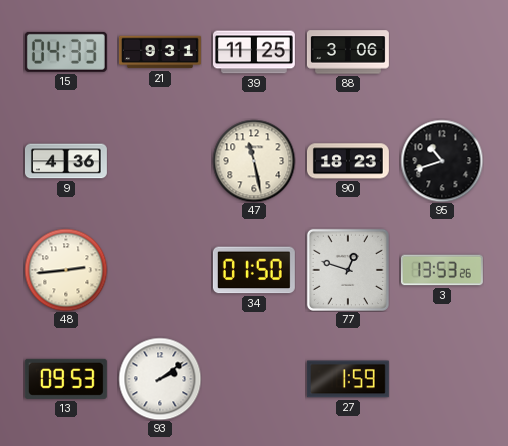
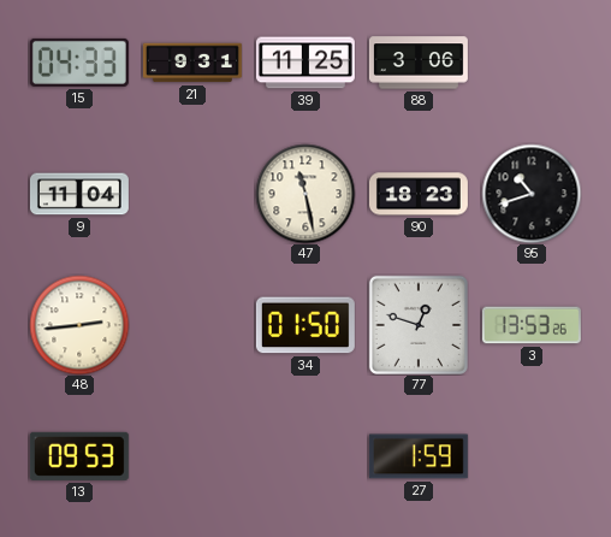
9: 4:36 -> 11:04 (79, 194)
93: 2:09 -> none (160, 379)
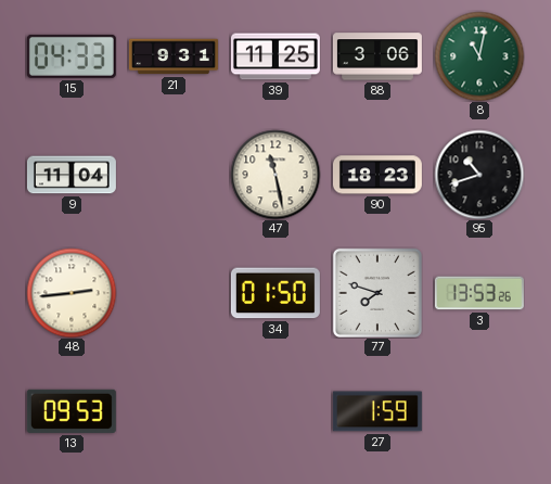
8: none -> 11:02 (479, 56)
77: 12:48 -> 7:48 (377, 293)
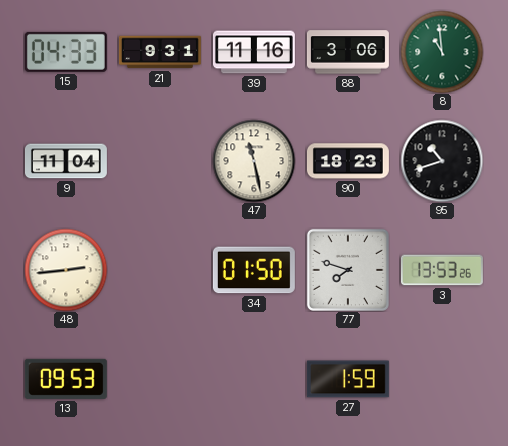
39: 11:25 -> 11:16 (254, 52)
8: 11:02 -> 10:59 (442, 52)
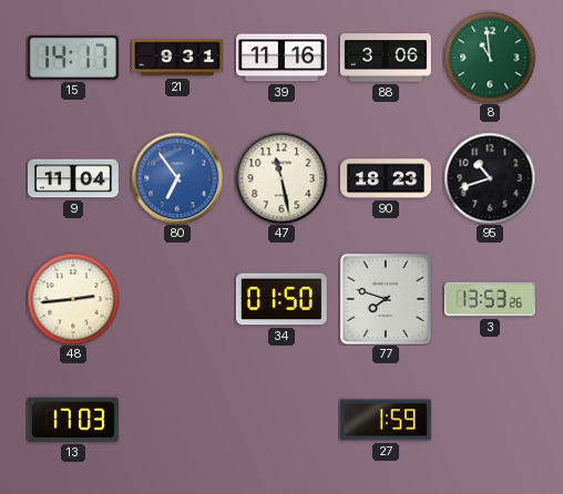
15: 04:33 -> 14:17 (73, 58)
80: none -> 6:54 (177, 178)
13: 09:53 -> 17:03 (73, 420)
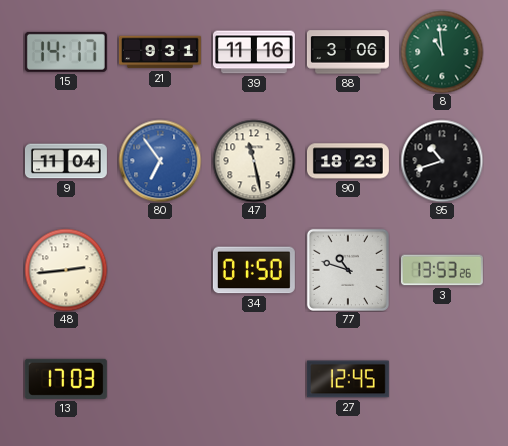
77: 7:48 -> 10:48 (348, 270)
27: 1:59 -> 12:45 (348, 379)
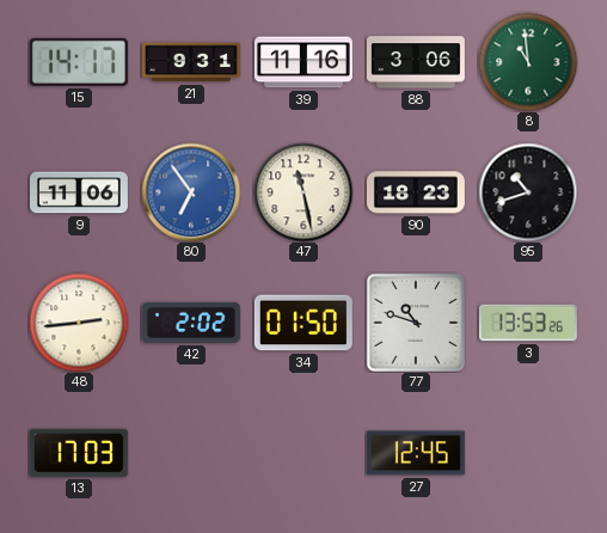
9: 11:04 -> 11:06 (79, 192)
42: none -> 2:02 (191, 323)
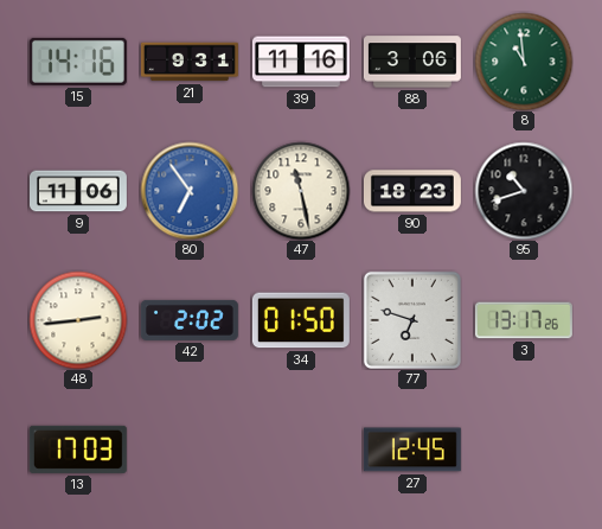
15: 14:17 -> 14:16 (78, 62)
77: 10:48 -> 6:48 (412, 320)
3: 13:53 -> 13:17 (524, 320)
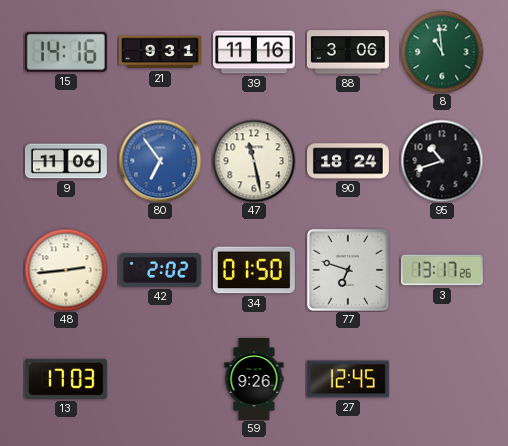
90: 18:23 -> 18:24 (348, 161)
59: none -> 9:26 (254, 379)
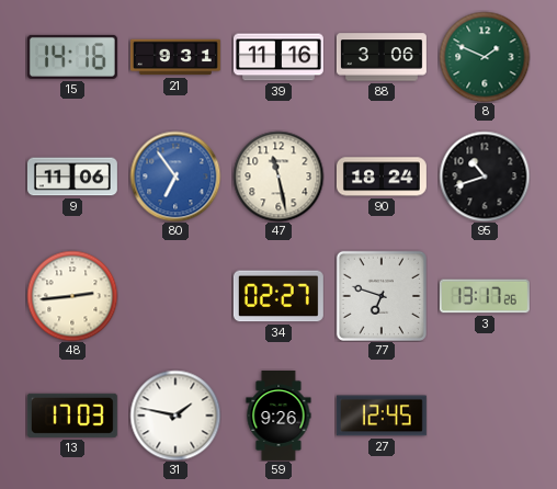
8: 10:59 -> 1:49 (485, 57)
42: 2:02 -> none (160, 270)
34: 01:50 -> 02:27 (278, 296)
31: none -> 1:47 (175, 416)
